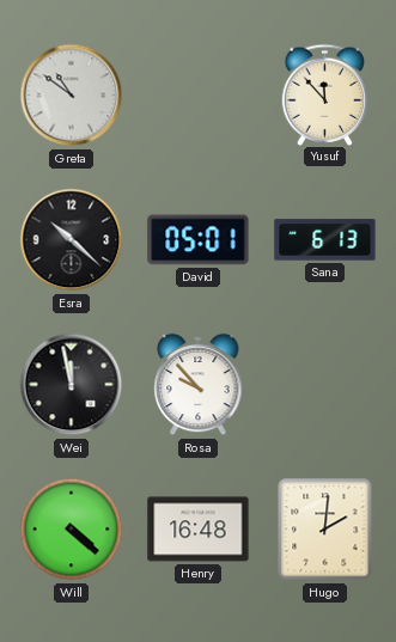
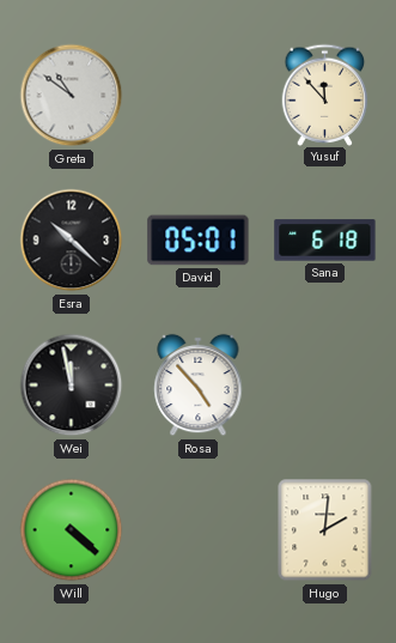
Sana: 6:13 -> 6:18 (325, 241)
Rosa: 9:53 -> 4:53 (199, 386)
Henry: 16:48 -> none (199, 530)
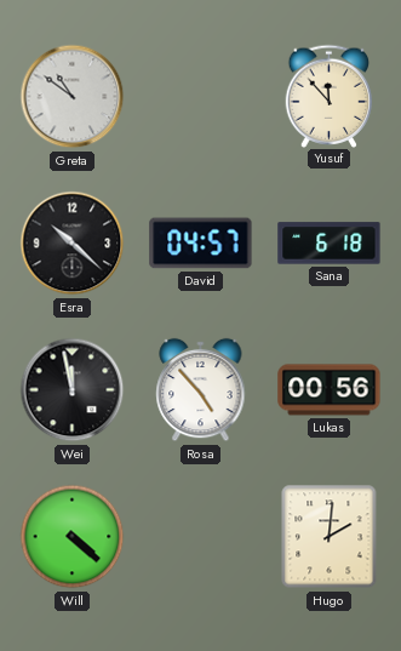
David: 05:01 -> 04:57 (201, 244)
Lukas: none -> 00:56 (330, 390)
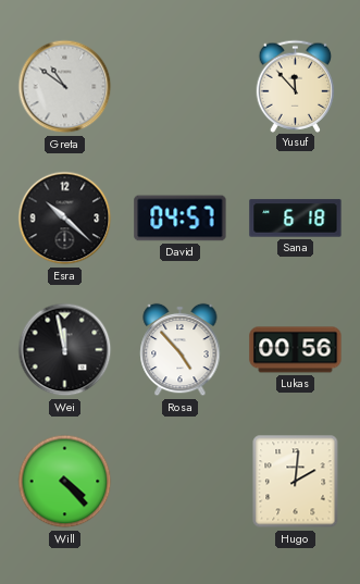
Will: 4:22 -> 4:23 (65, 482)
